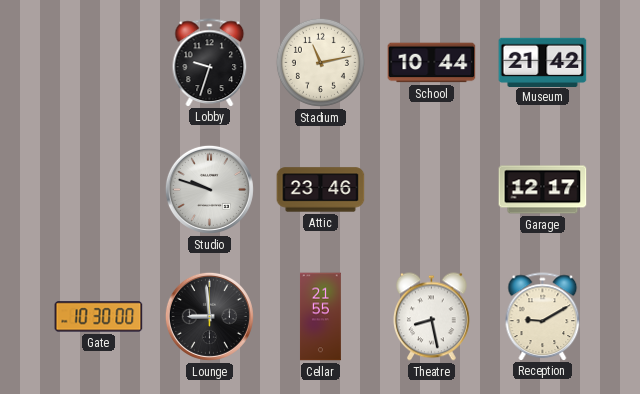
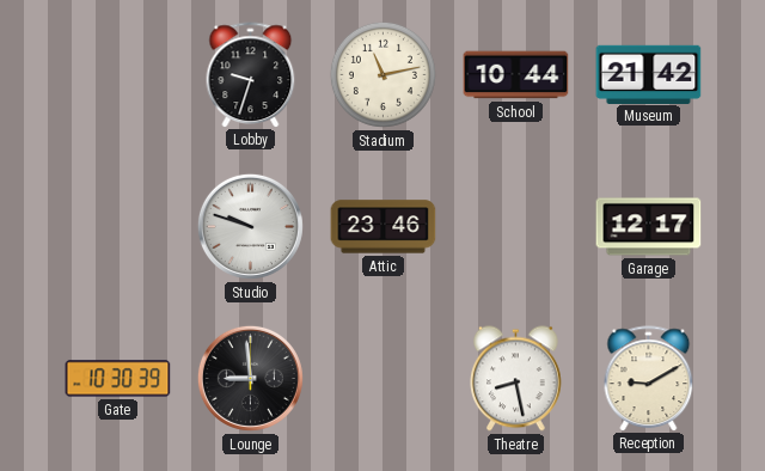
Gate: 10:30:00 -> 10:30:39 (118, 379)
Cellar: 21:55 -> none (320, 317)
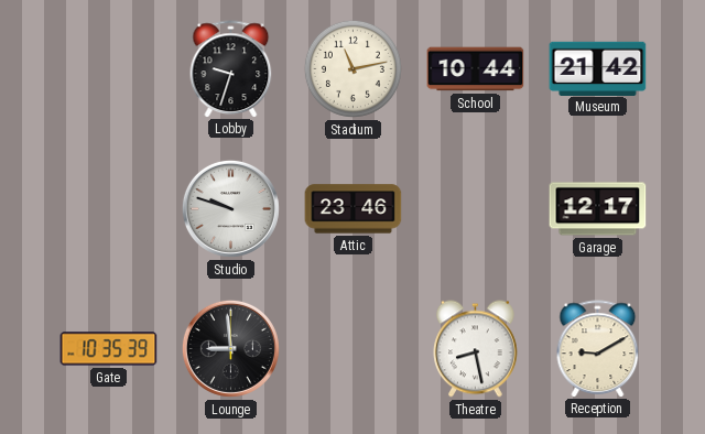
Gate: 10:30 -> 10:35 (109, 349)
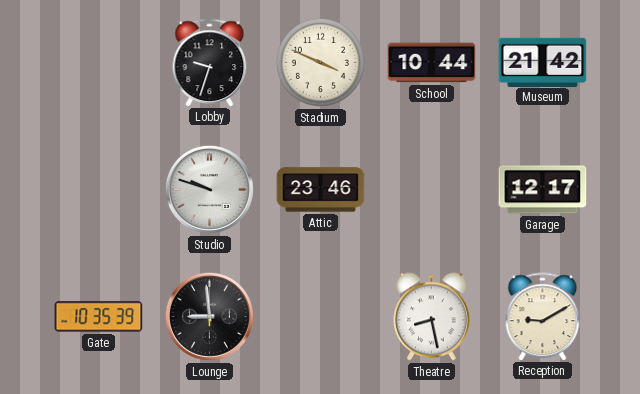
Stadium: 11:13 -> 3:49 (320, 62)
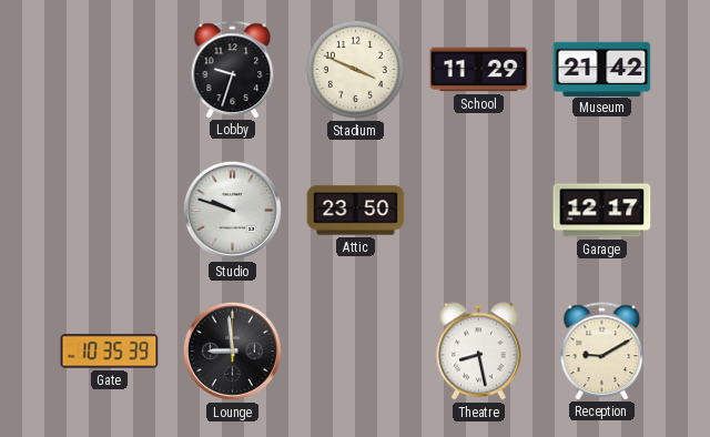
School: 10:44 -> 11:29 (479, 70)
Attic: 23:46 -> 23:50 (356, 211)
